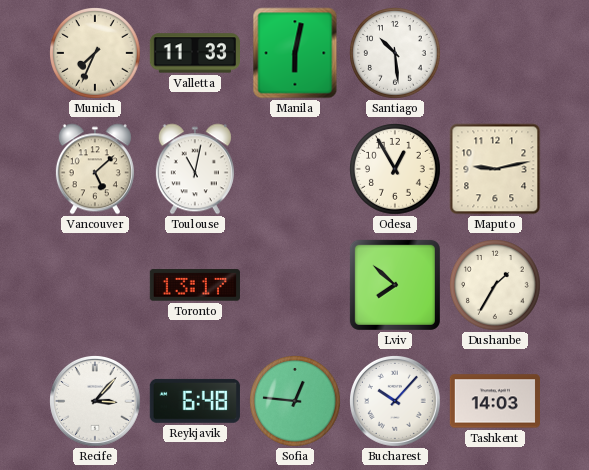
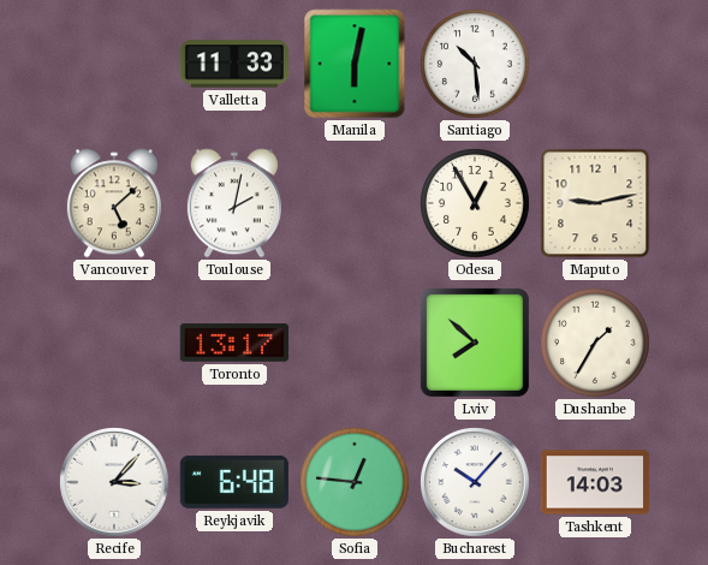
Munich: 7:34 -> none (96, 54)
Toulouse: 11:02 -> 2:02 (234, 203)
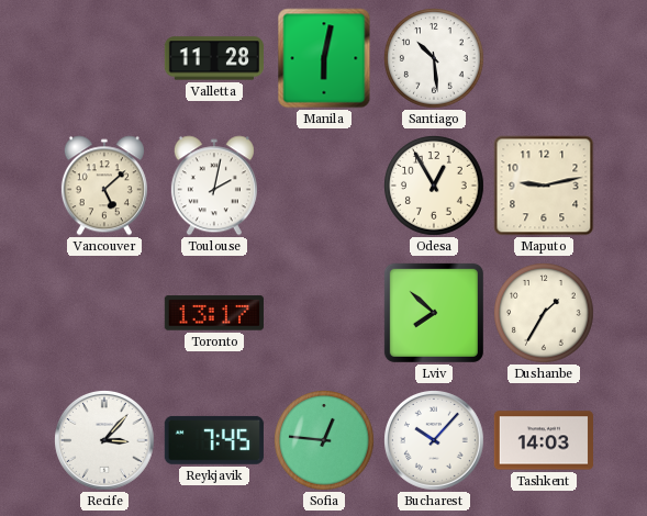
Valletta: 11:33 -> 11:28 (213, 58)
Reykjavik: 6:48 -> 7:45 (214, 440)
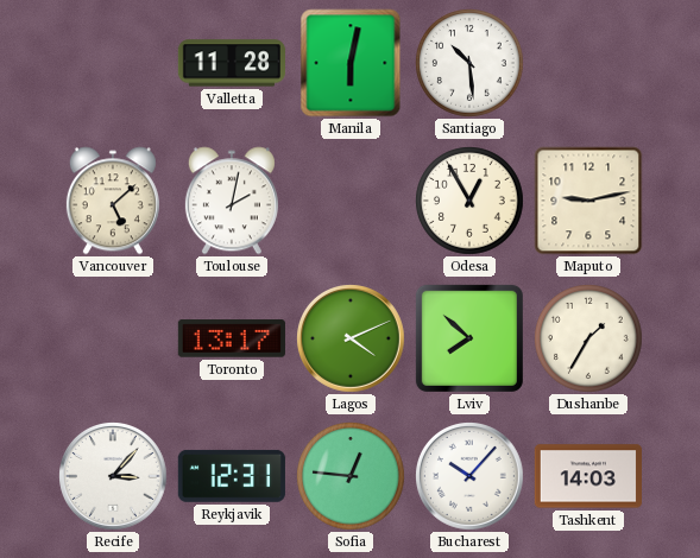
Lagos: none -> 4:11 (352, 340)
Reykjavik: 7:45 -> 12:31 (232, 476)
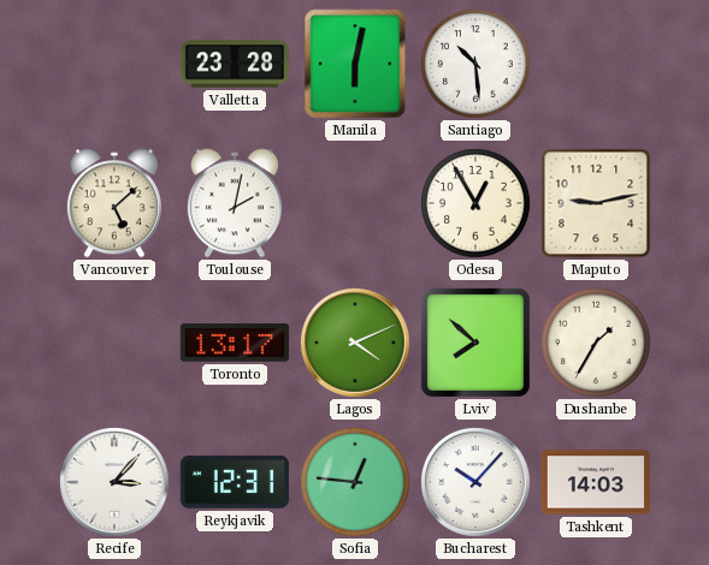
Valletta: 11:28 -> 23:28 (234, 64)
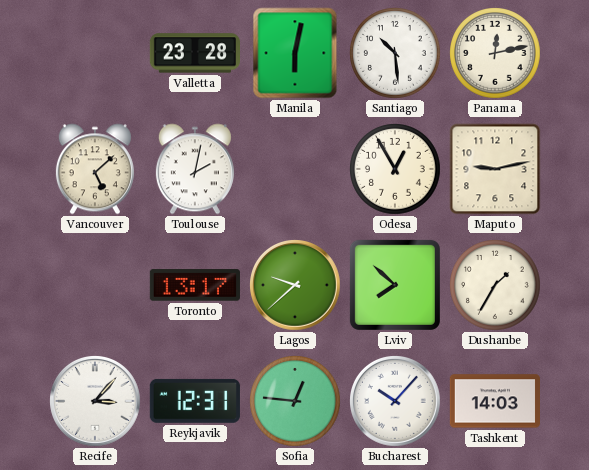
Panama: none -> 12:13 (496, 54)
Lagos: 4:11 -> 9:38 (296, 286)
